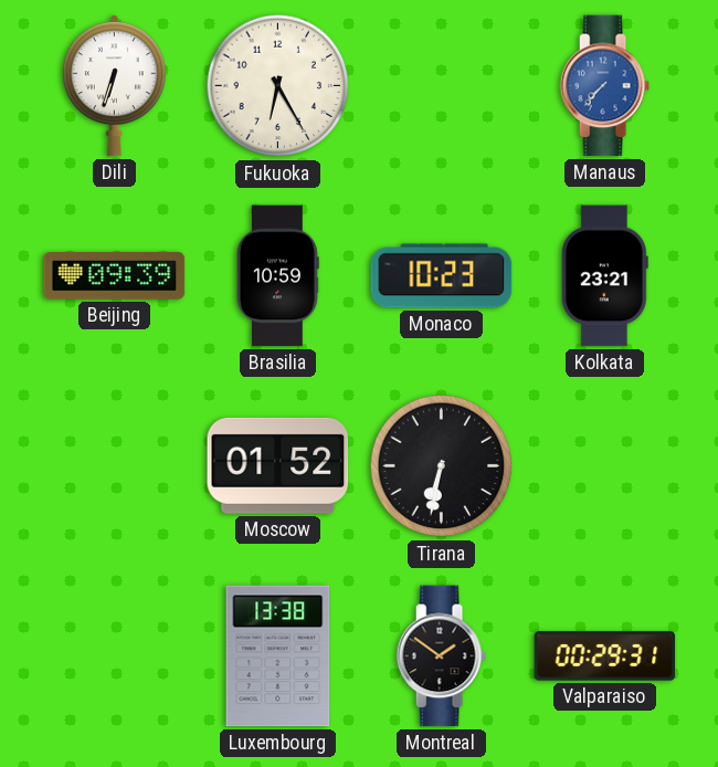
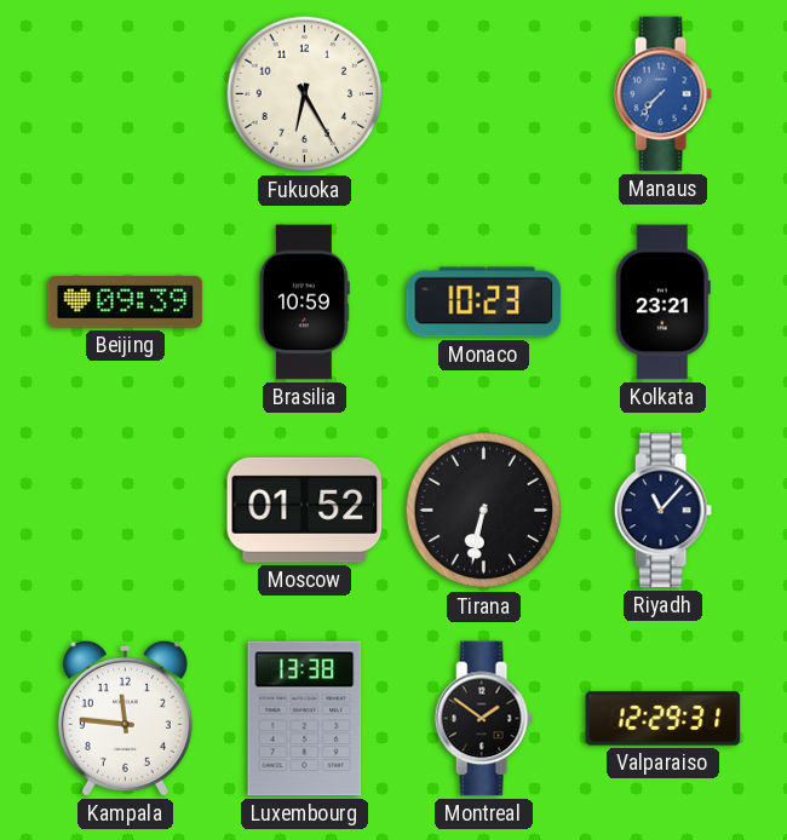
Dili: 6:33 -> none (114, 86)
Riyadh: none -> 11:07 (662, 511)
Kampala: none -> 11:46 (125, 718)
Valparaiso: 00:29 -> 12:29 (664, 719)
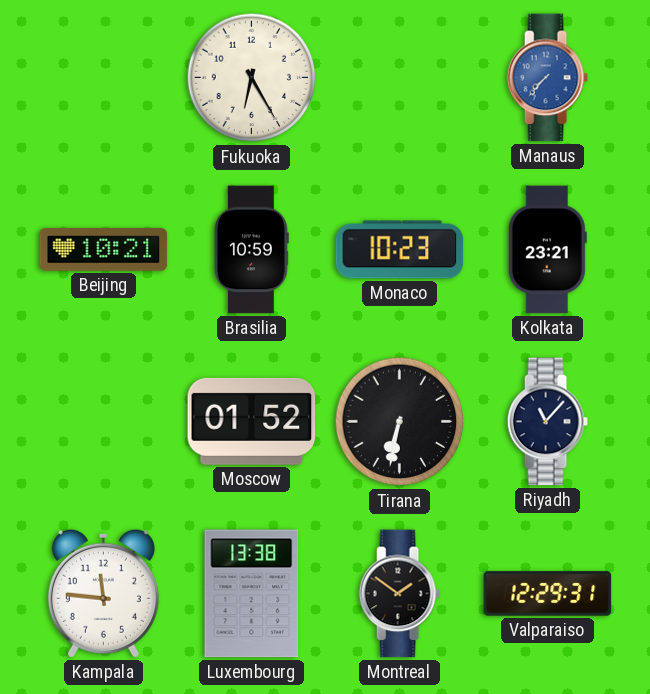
Beijing: 09:39 -> 10:21 (104, 249)
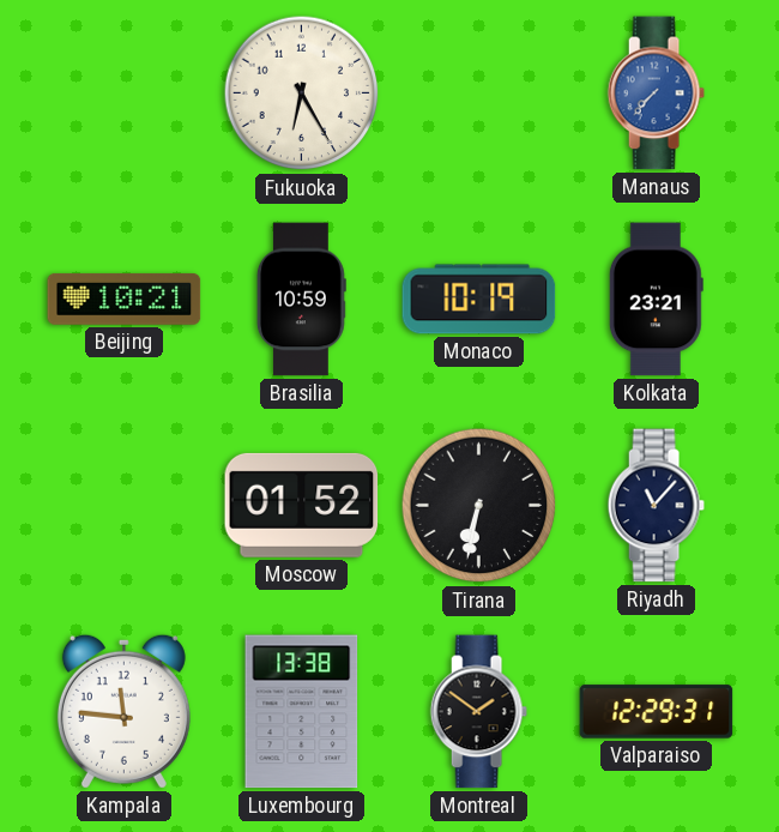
Monaco: 10:23 -> 10:19 (479, 300)
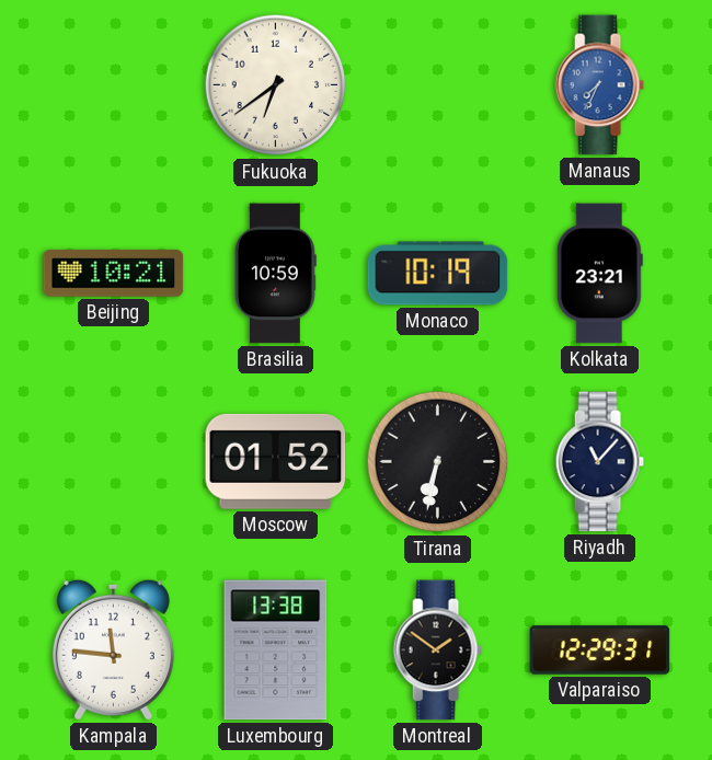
Fukuoka: 6:25 -> 6:39 (276, 85)
Manaus: 7:37 -> 7:34 (599, 85)
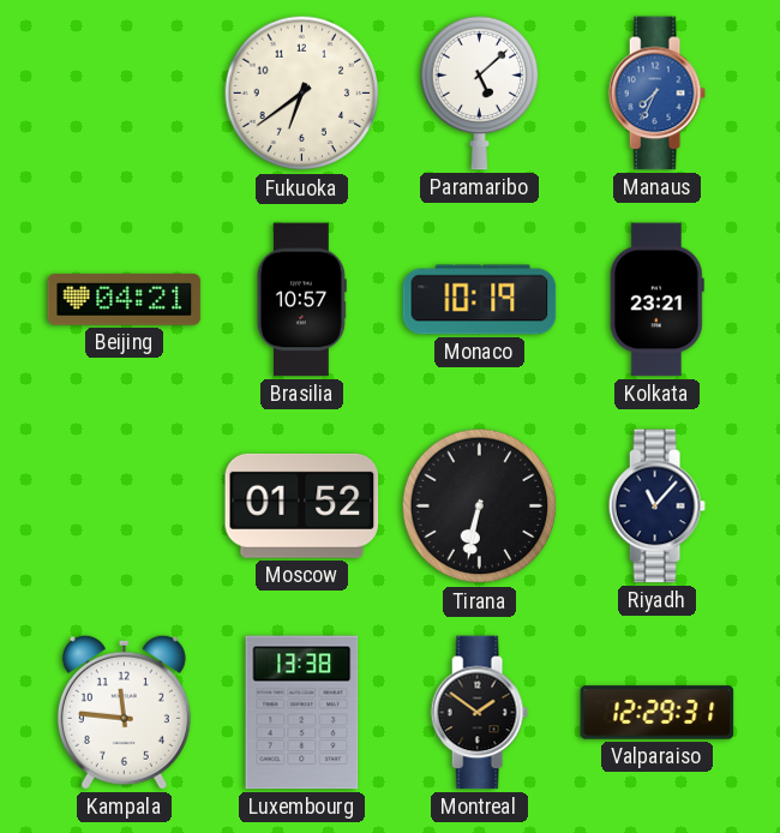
Paramaribo: none -> 5:08 (480, 92)
Beijing: 10:21 -> 04:21 (125, 299)
Brasilia: 10:59 -> 10:57 (301, 300)
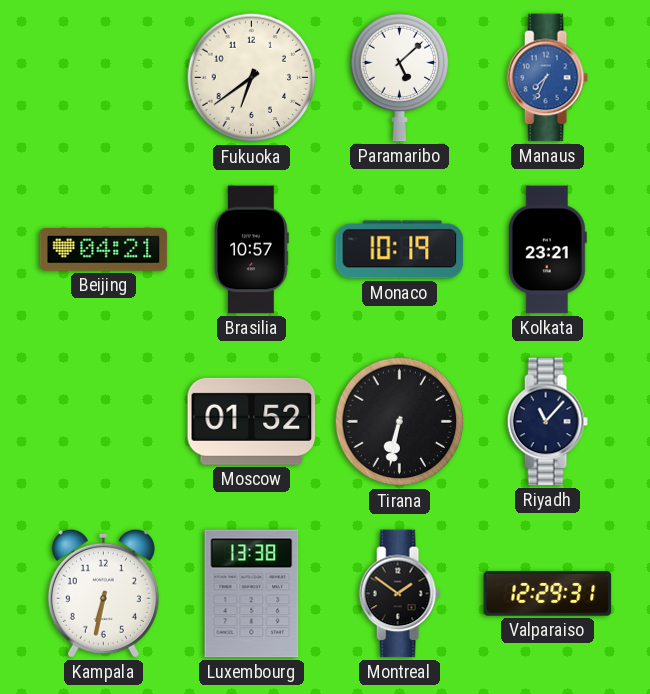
Kampala: 11:46 -> 6:32 (103, 593)
